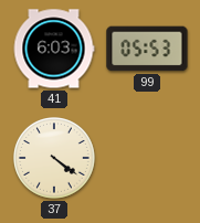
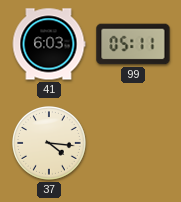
99: 05:53 -> 05:11 (133, 44)
37: 4:21 -> 4:16 (50, 144)
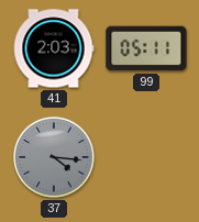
41: 6:03 -> 2:03 (54, 48)
37 dial: cream -> grey (55, 158)
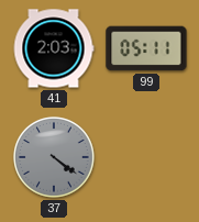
37: 4:16 -> 4:21 (55, 158)
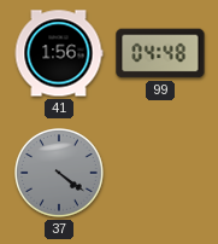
41: 2:03 -> 1:56 (59, 53)
99: 05:11 -> 04:48 (160, 53)
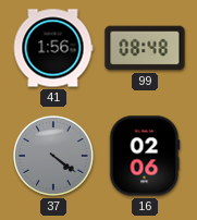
99: 04:48 -> 08:48 (145, 48)
16: none -> 02:06 (145, 156)
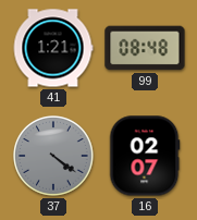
41: 1:56 -> 1:21 (53, 48)
16: 02:06 -> 02:07 (145, 156)
